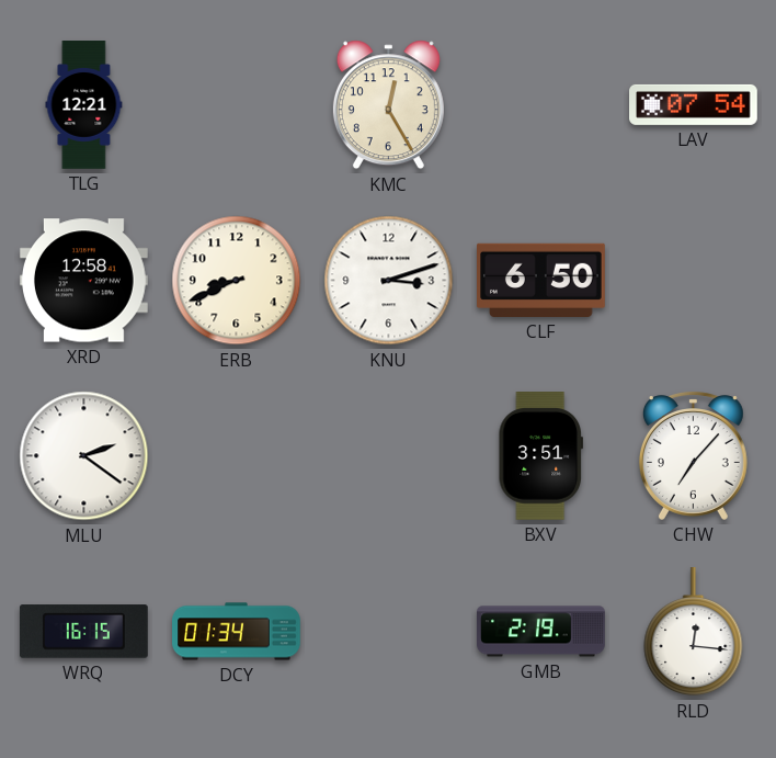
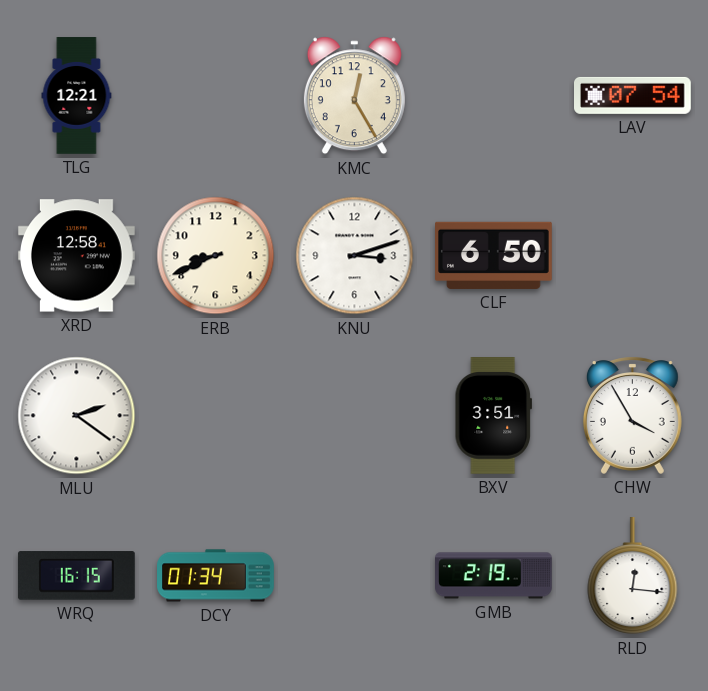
CHW: 7:07 -> 3:55 (632, 415)
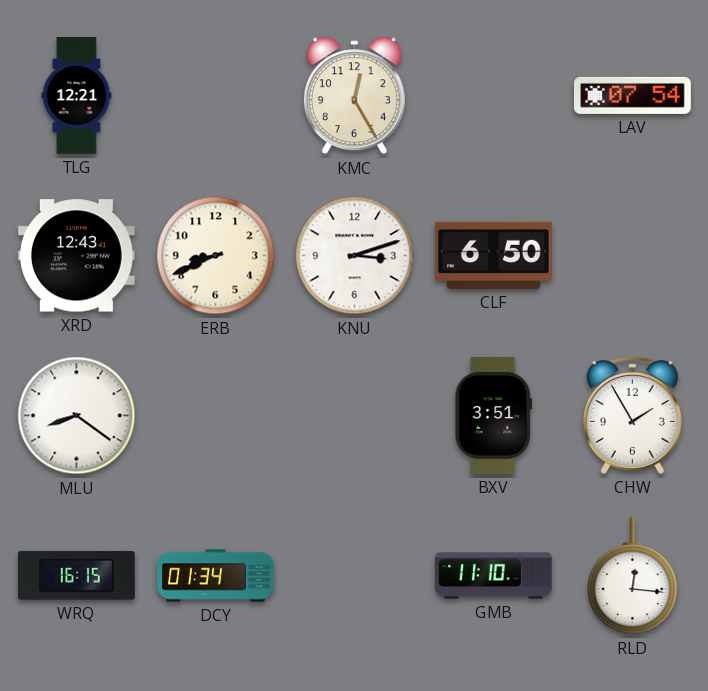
XRD: 12:58 -> 12:43 (76, 256)
MLU: 2:21 -> 8:21 (77, 416)
CHW: 3:55 -> 1:55 (632, 415)
GMB: 2:19 -> 11:10 (494, 576)
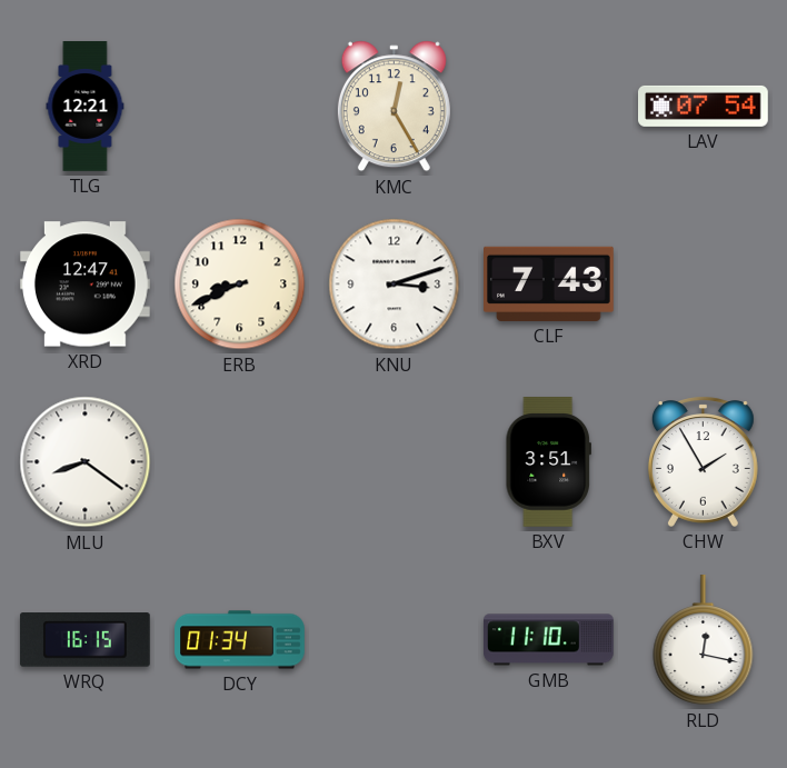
XRD: 12:43 -> 12:47 (84, 285)
CLF: 6:50 -> 7:43 (549, 283)
RLD: 12:16 -> 12:17 (704, 641)
